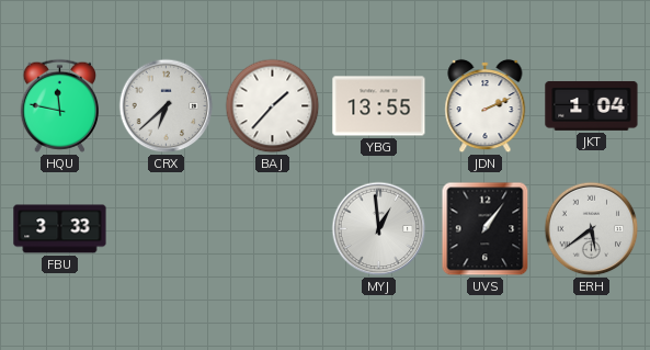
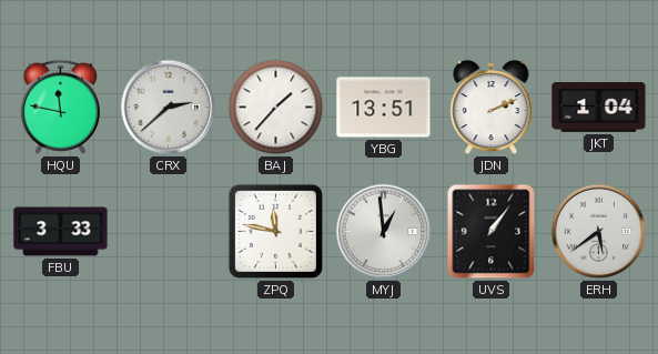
CRX: 6:38 -> 2:38 (169, 108)
YBG: 13:55 -> 13:51 (384, 108)
ZPQ: none -> 11:47 (275, 231)
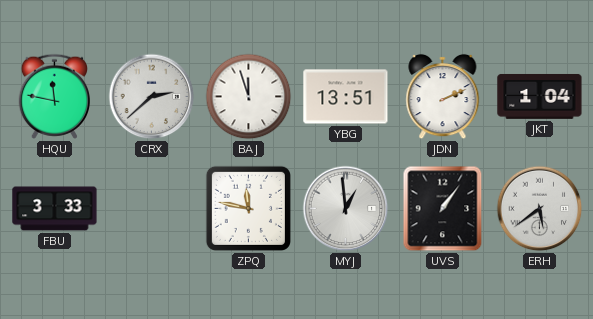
BAJ: 1:37 -> 11:57 (249, 97)
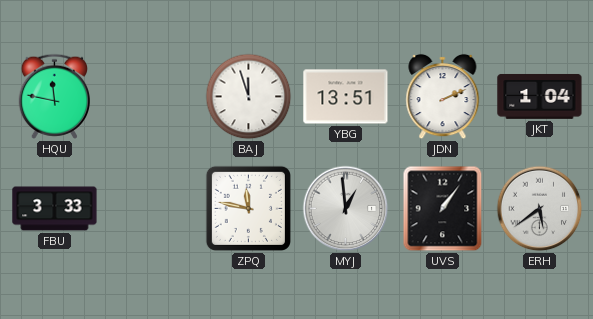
CRX: 2:38 -> none (152, 97)
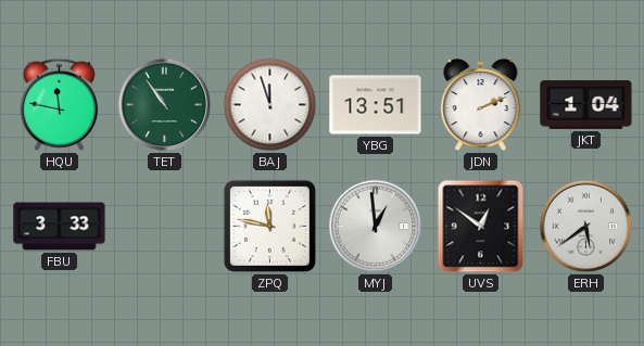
TET: none -> 10:54 (165, 105)
UVS: 1:06 -> 12:51 (481, 227)
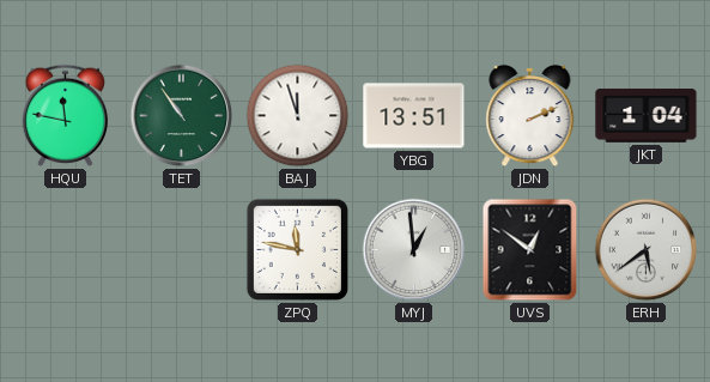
FBU: 3:33 -> none (60, 227)
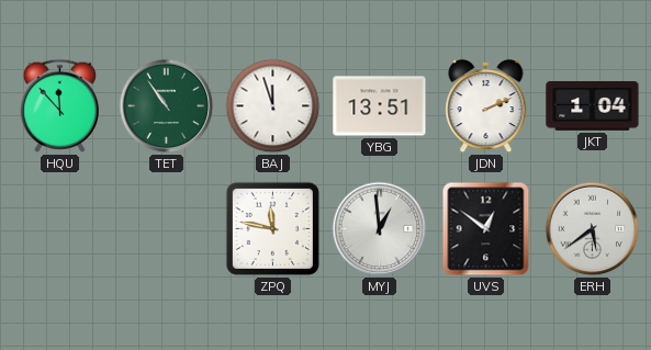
HQU: 11:47 -> 11:53 (59, 105)
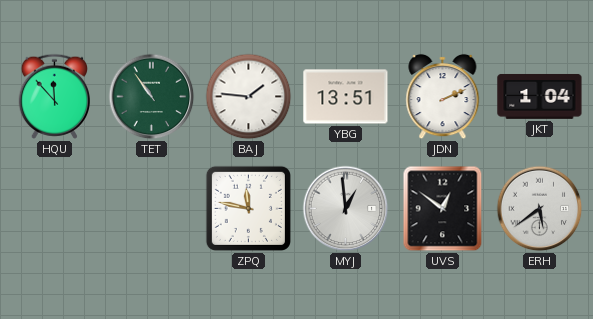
BAJ: 11:57 -> 1:46 (249, 97)
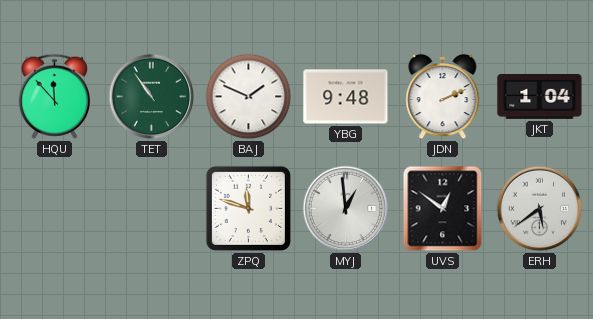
BAJ: 1:46 -> 1:49 (249, 97)
YBG: 13:51 -> 9:48 (346, 97)
ZPQ: 11:47 -> 11:48 (248, 208)
